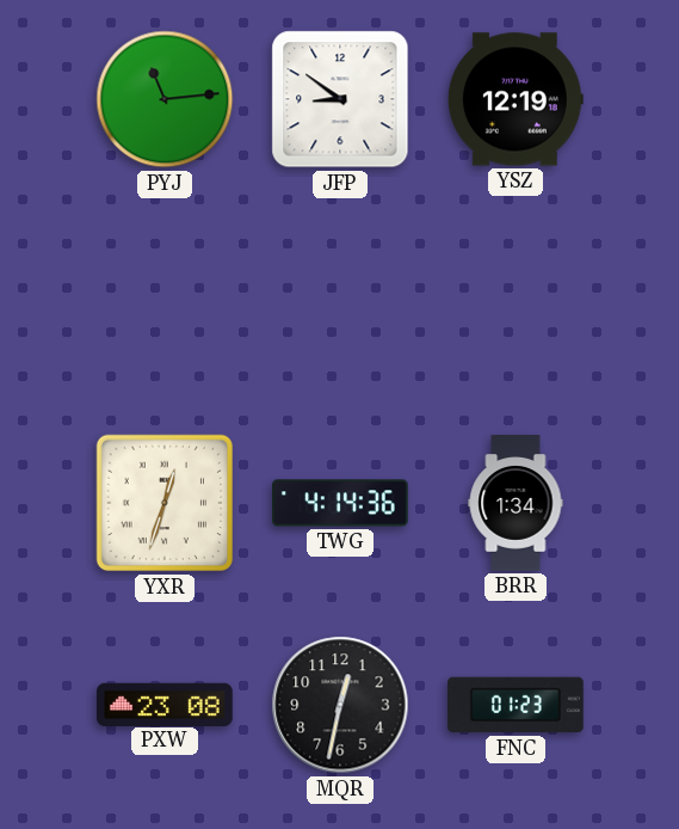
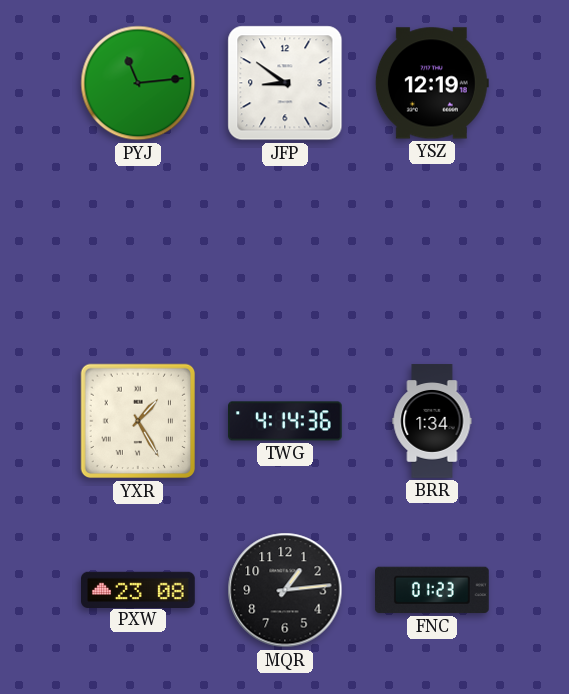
YXR: 12:33 -> 1:25 (138, 421)
MQR: 12:32 -> 1:14 (285, 590)
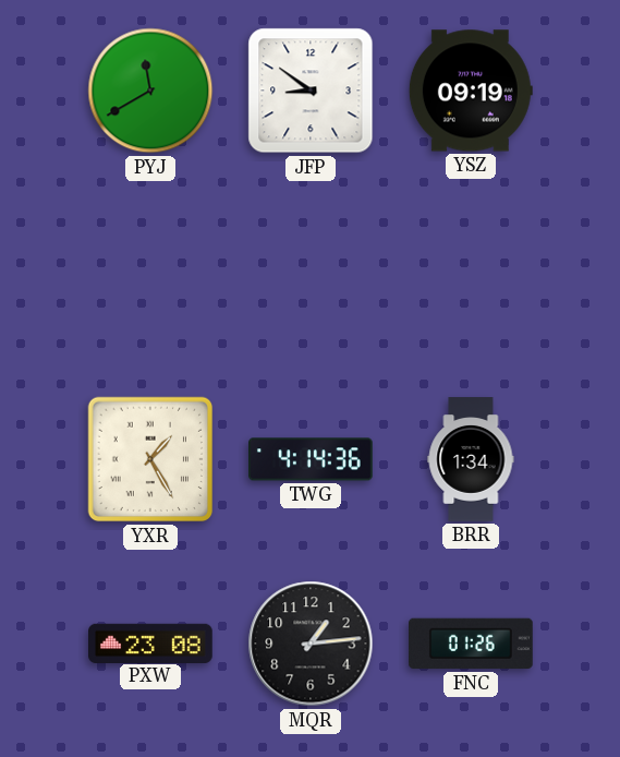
PYJ: 11:14 -> 11:40 (150, 91)
YSZ: 12:19 -> 09:19 (471, 91)
FNC: 01:23 -> 01:26 (472, 644)
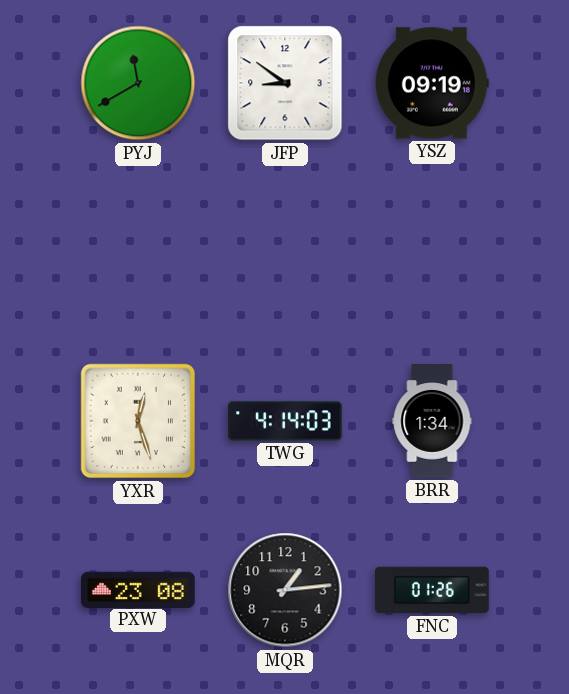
YXR: 1:25 -> 12:27 (138, 421)
TWG: 4:14:36 -> 4:14:03 (285, 421)
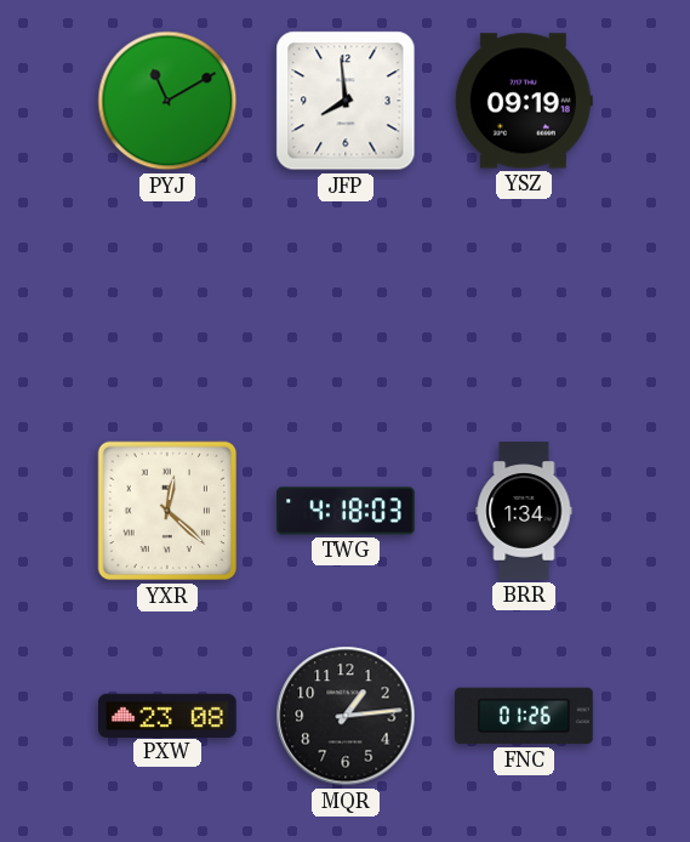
PYJ: 11:40 -> 11:10 (167, 101)
JFP: 8:51 -> 7:59 (346, 101)
YXR: 12:27 -> 12:22 (167, 511)
TWG: 4:14 -> 4:18 (346, 511)
